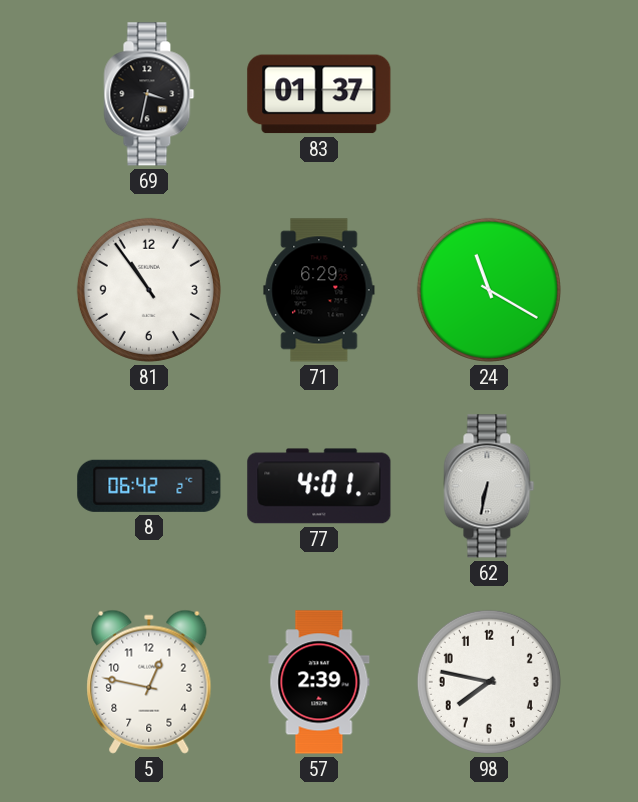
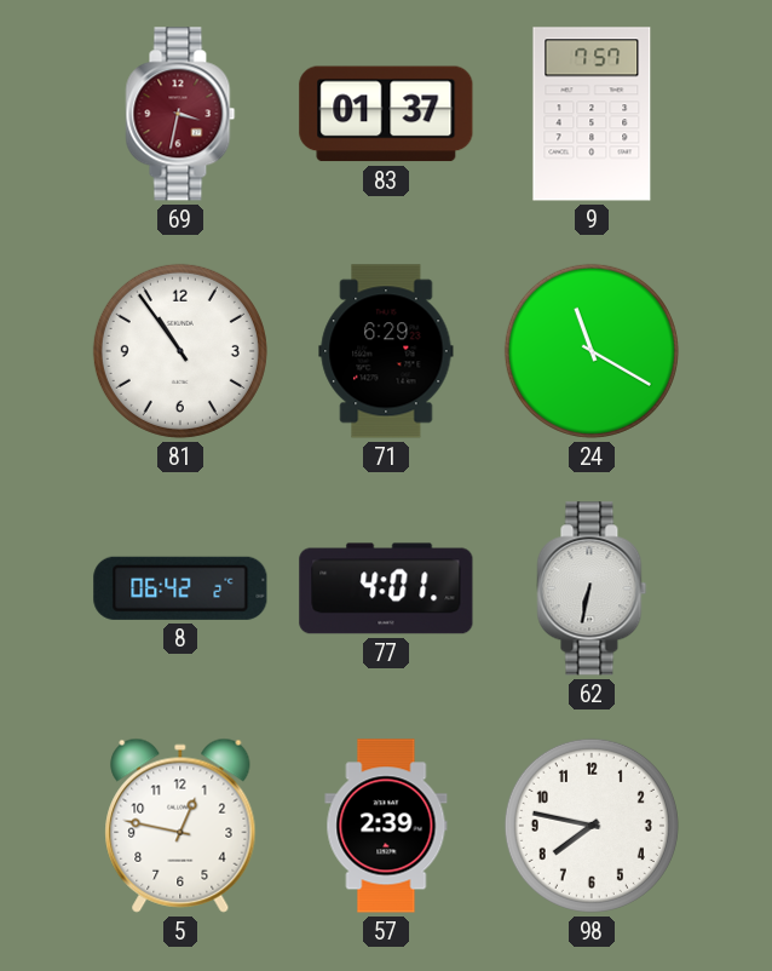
69 dial: black -> burgundy (180, 114)
9: none -> 7:57 (592, 114)
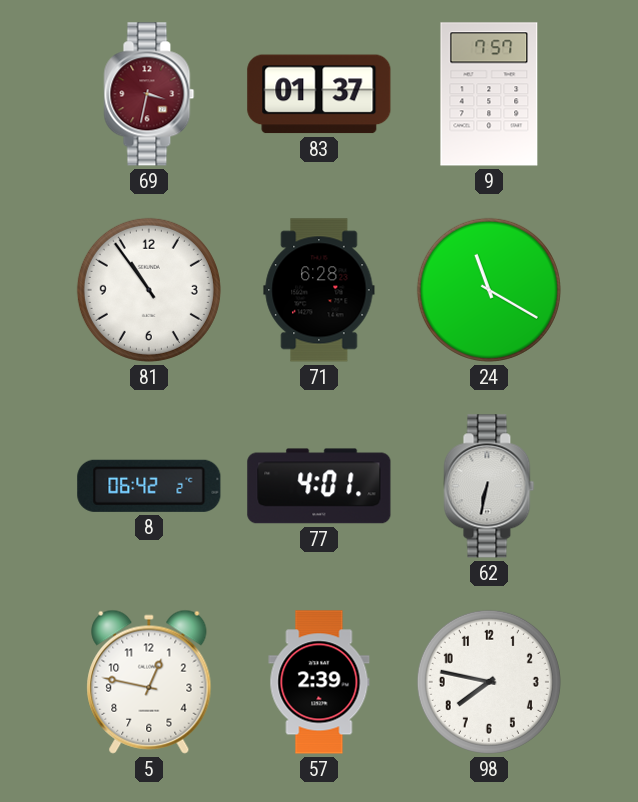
71: 6:29 -> 6:28 (319, 290)
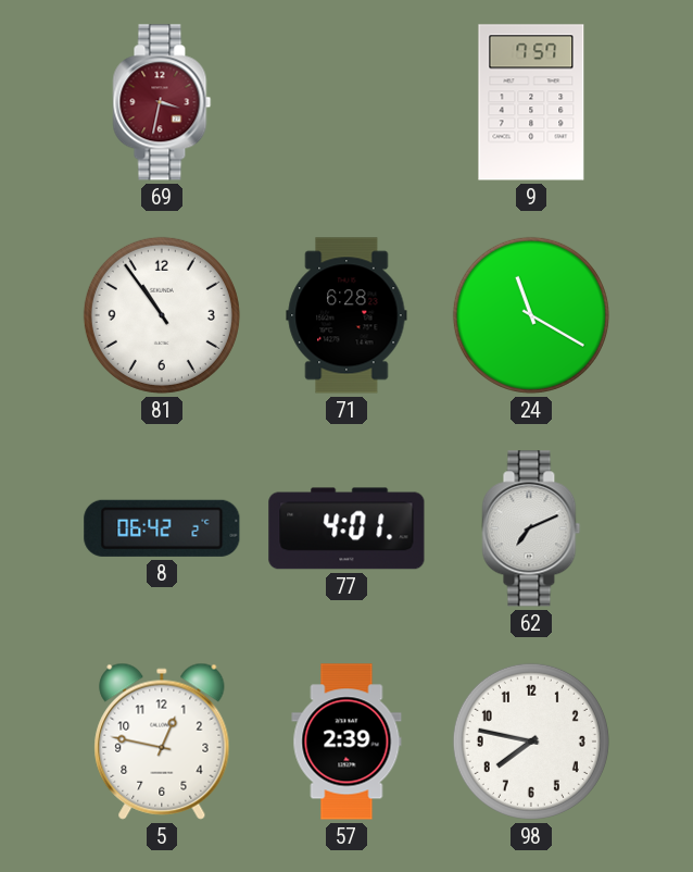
83: 01:37 -> none (319, 94)
62: 6:32 -> 7:11 (531, 528)
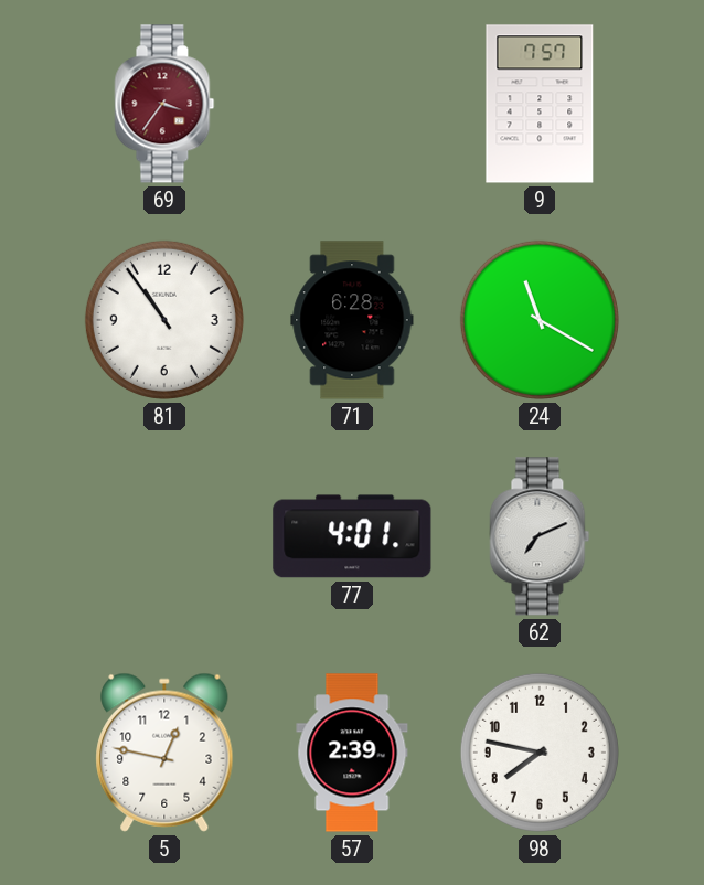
69: 3:32 -> 3:36 (164, 104)
8: 06:42 -> none (162, 528)
